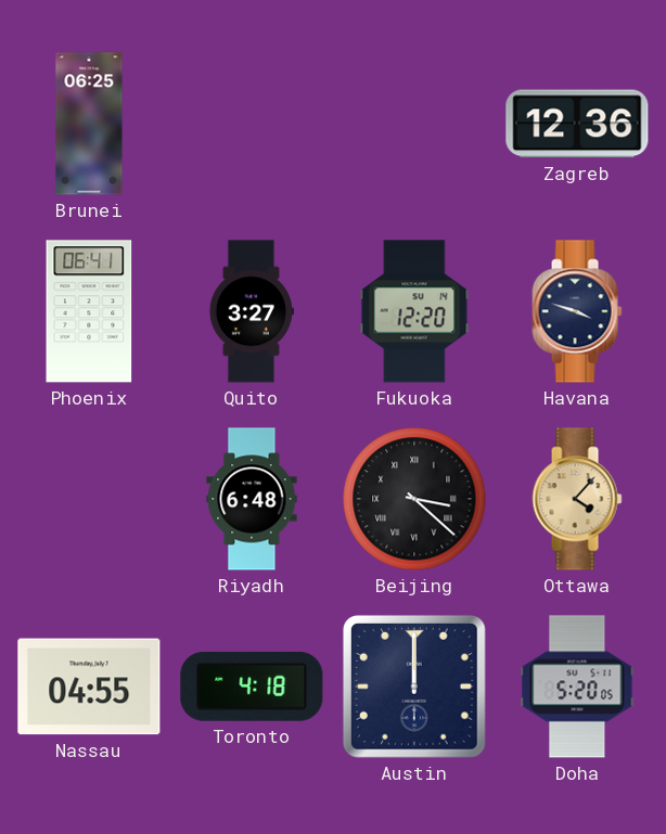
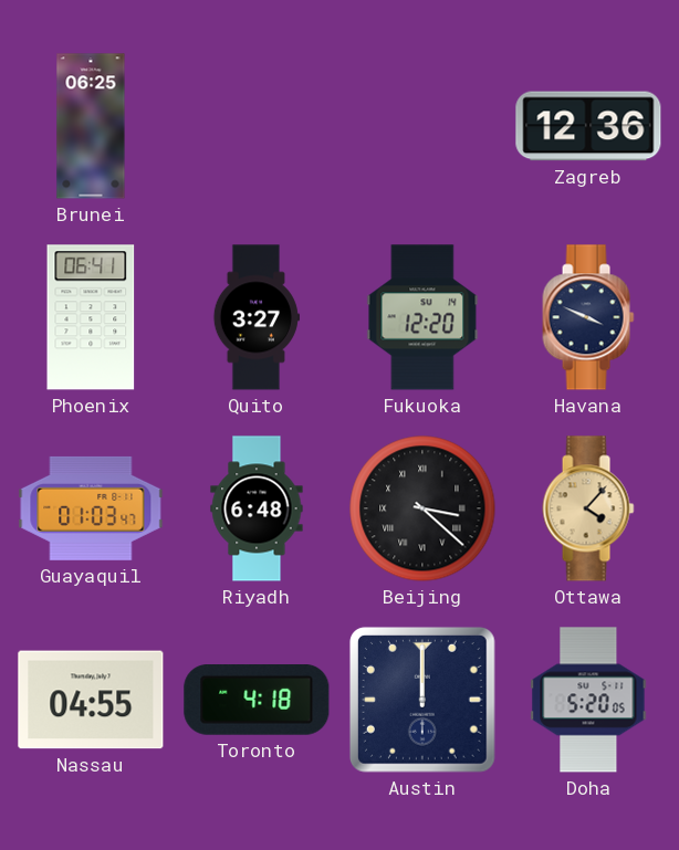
Havana: 3:48 -> 3:49 (588, 317)
Guayaquil: none -> 01:03 (91, 508)
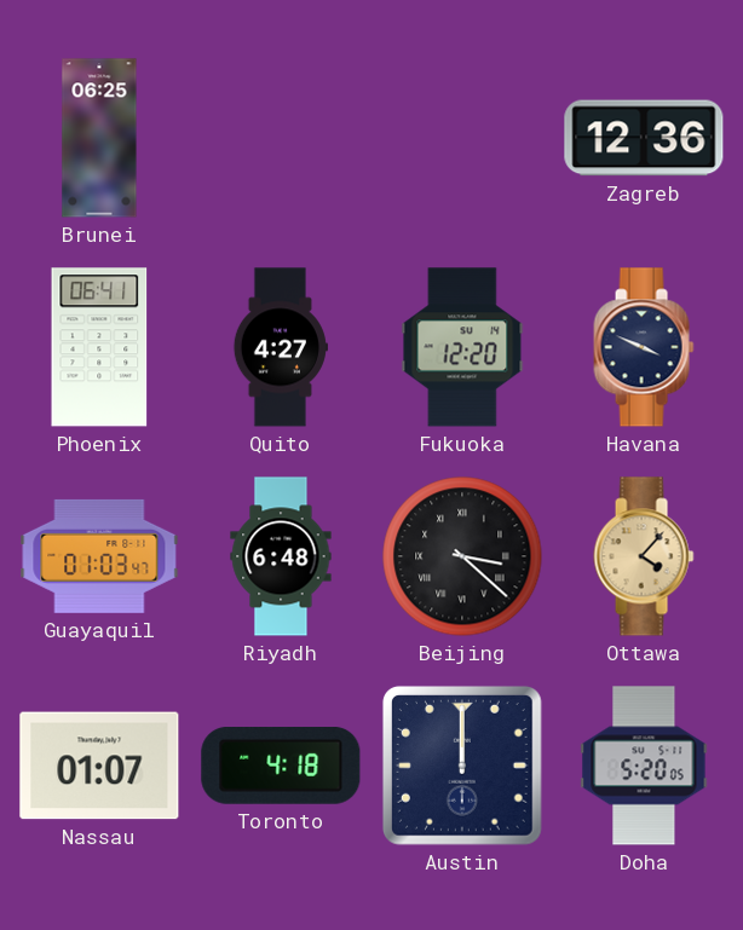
Quito: 3:27 -> 4:27 (281, 347)
Nassau: 04:55 -> 01:07 (99, 766)
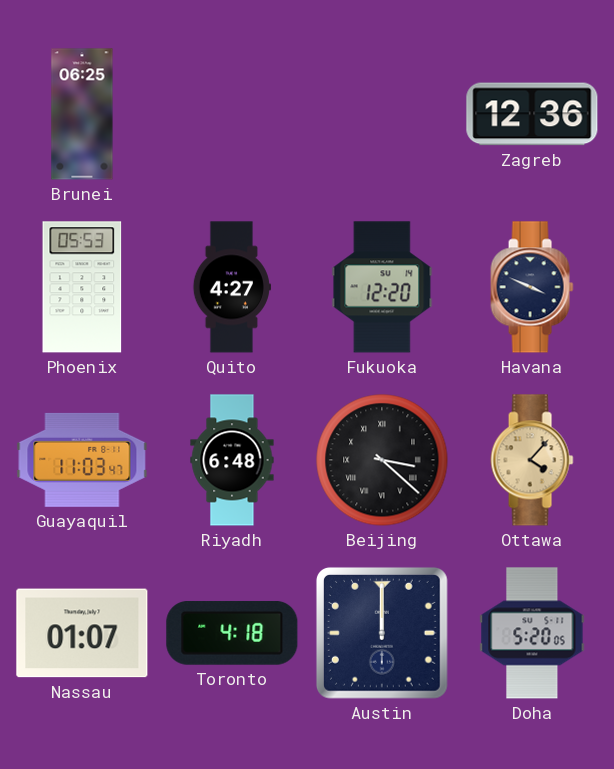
Phoenix: 06:41 -> 05:53 (82, 287)
Guayaquil: 01:03 -> 11:03 (82, 460)
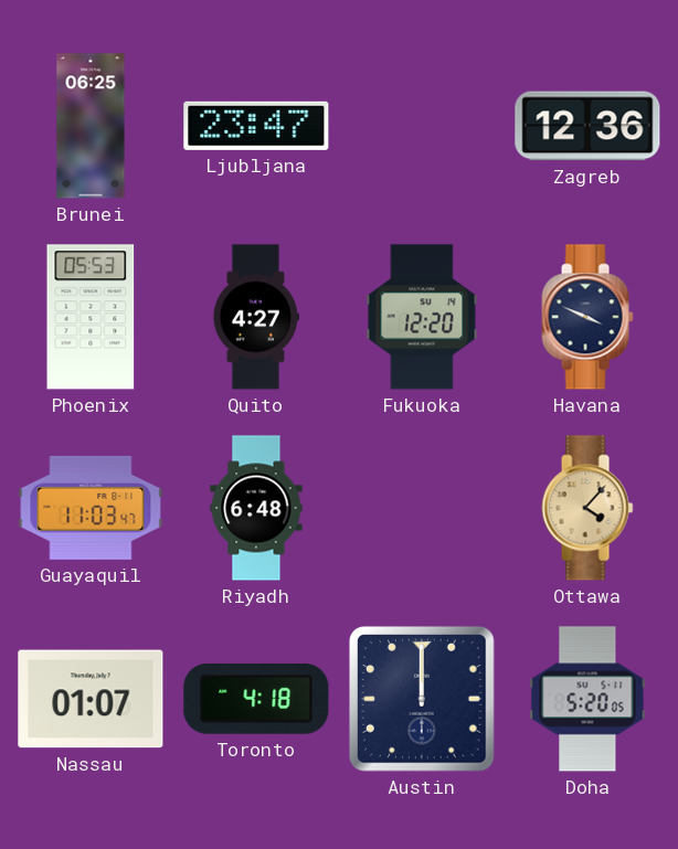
Ljubljana: none -> 23:47 (256, 126)
Beijing: 3:22 -> none (382, 460)
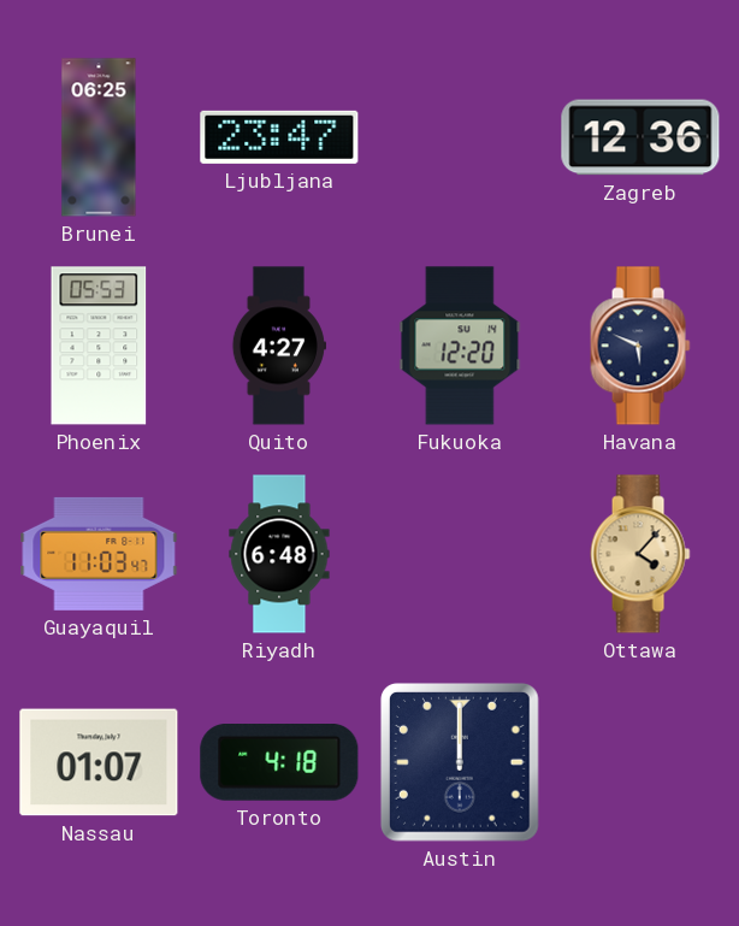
Havana: 3:49 -> 5:49 (640, 346)
Doha: 5:20 -> none (587, 699)
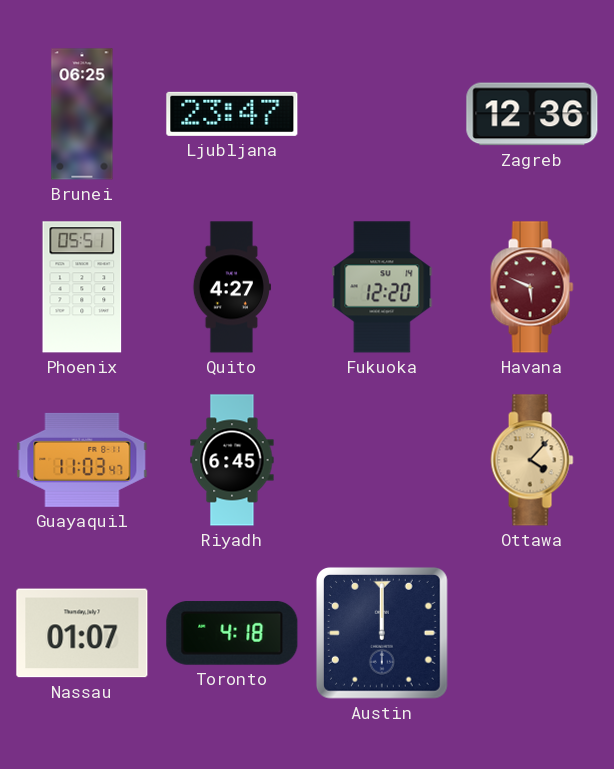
Phoenix: 05:53 -> 05:51 (82, 287)
Havana dial: navy -> burgundy (532, 287)
Riyadh: 6:48 -> 6:45 (232, 460)
